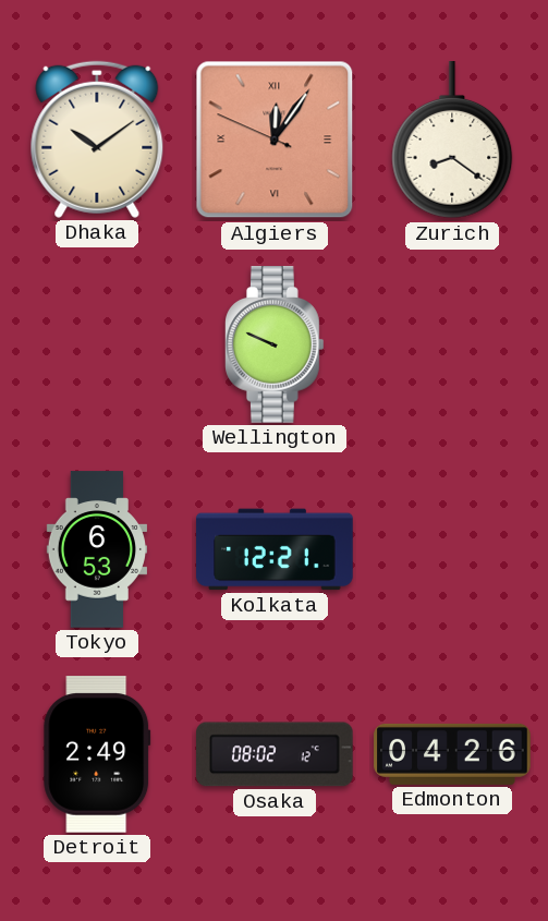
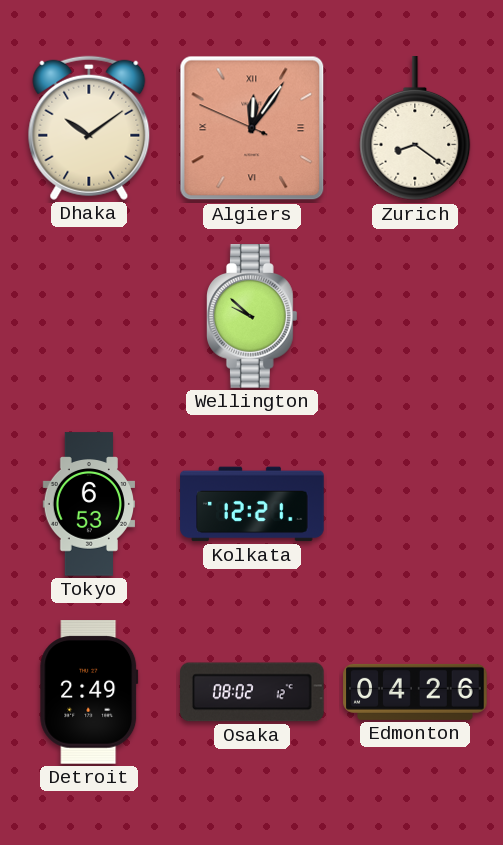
Wellington: 9:49 -> 9:52 (253, 316)
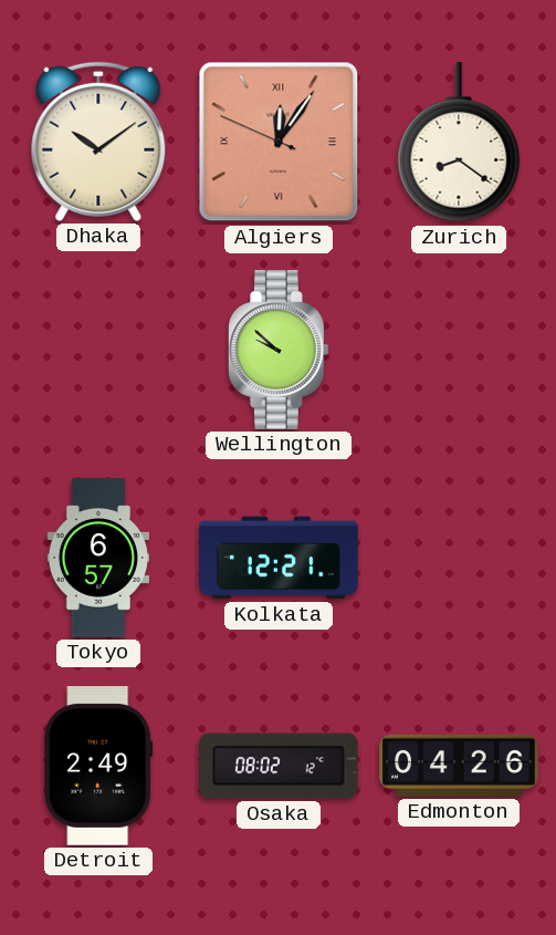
Tokyo: 6:53 -> 6:57 (97, 558)
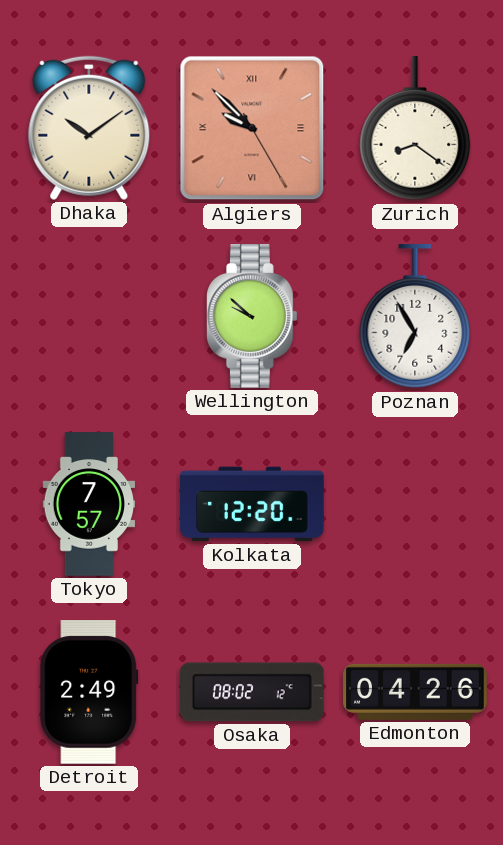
Algiers: 12:05 -> 9:52 (252, 128)
Poznan: none -> 6:55 (415, 317)
Tokyo: 6:57 -> 7:57 (88, 504)
Kolkata: 12:21 -> 12:20 (252, 504)
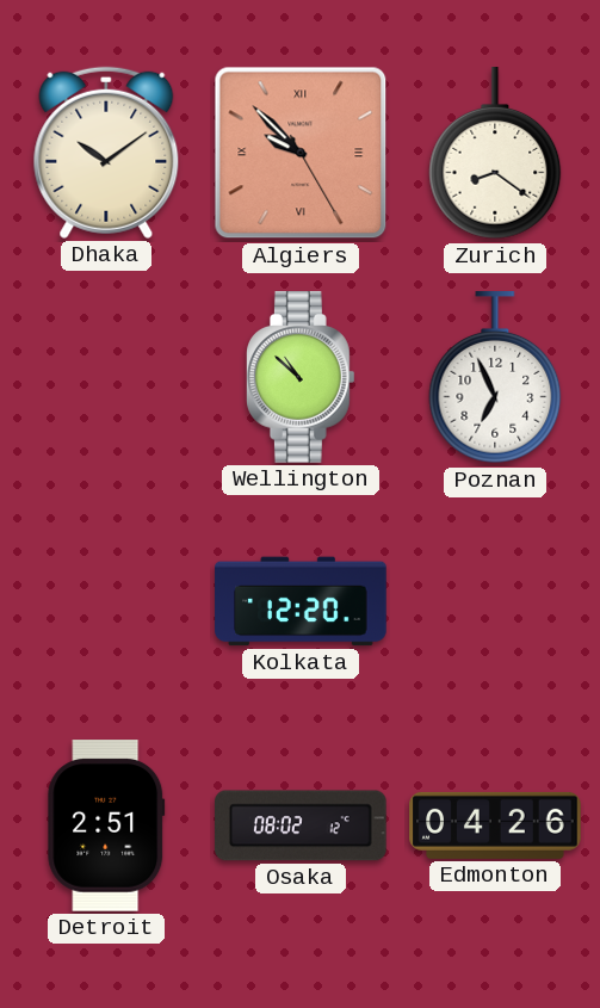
Wellington: 9:52 -> 10:52 (302, 377)
Poznan: 6:55 -> 6:56 (495, 378)
Tokyo: 7:57 -> none (88, 504)
Detroit: 2:49 -> 2:51 (106, 825)
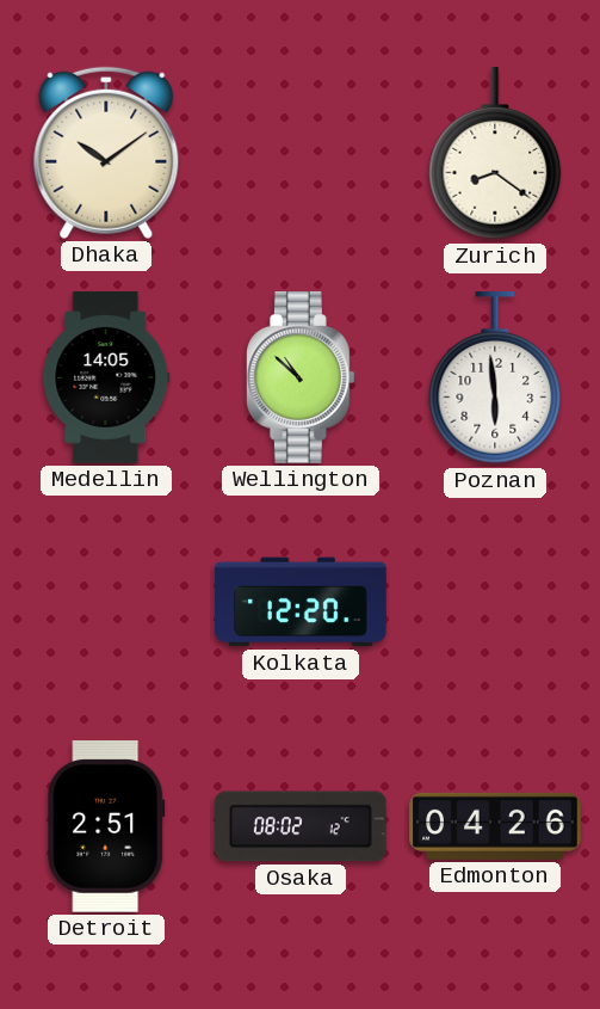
Algiers: 9:52 -> none (301, 153)
Medellin: none -> 14:05 (106, 377)
Poznan: 6:56 -> 5:59 (495, 379)
